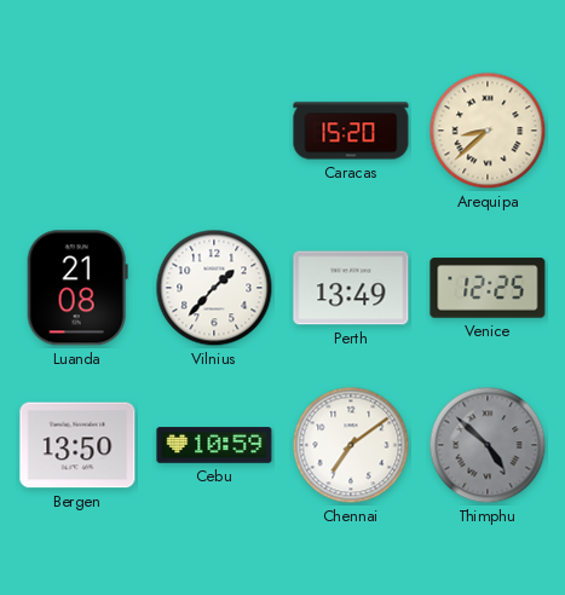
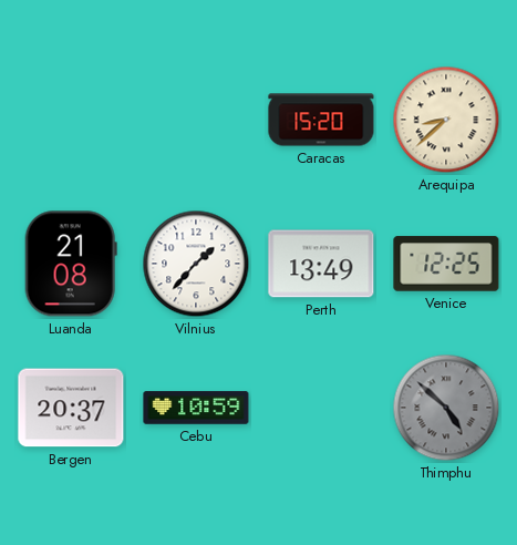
Bergen: 13:50 -> 20:37 (71, 408)
Chennai: 7:09 -> none (351, 445)
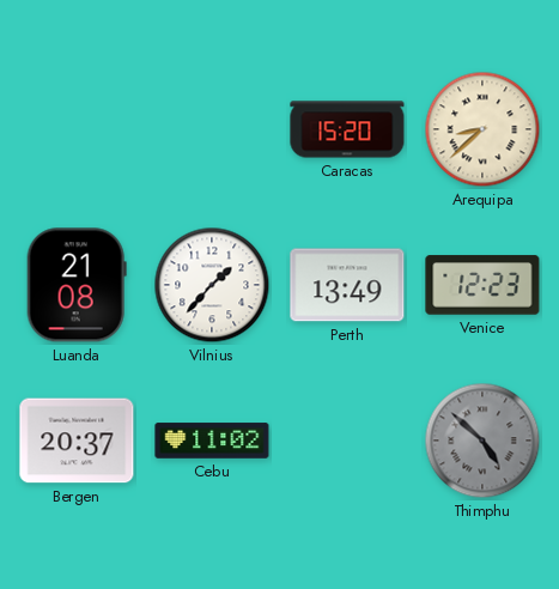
Venice: 12:25 -> 12:23 (482, 285)
Cebu: 10:59 -> 11:02 (212, 441)
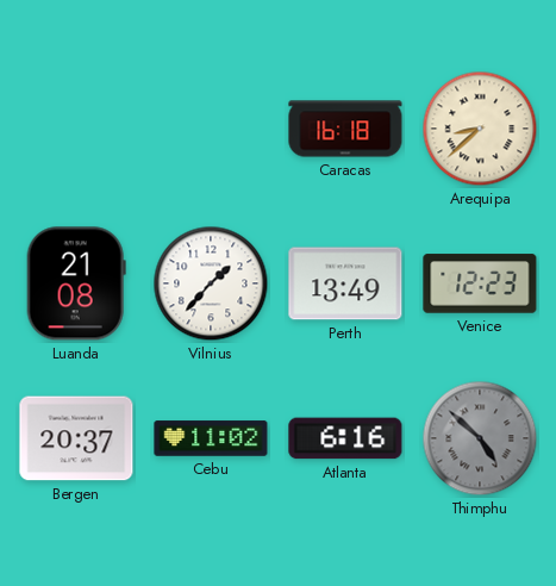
Caracas: 15:20 -> 16:18 (345, 129)
Atlanta: none -> 6:16 (345, 438)
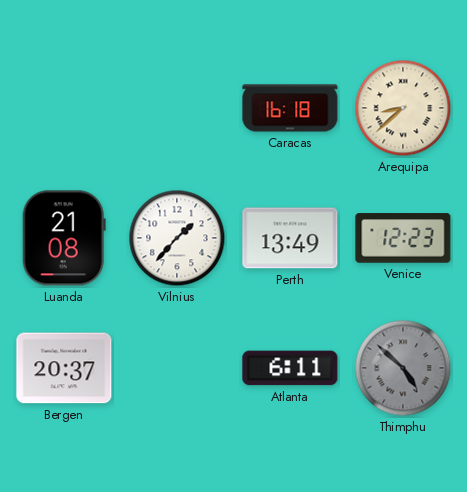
Cebu: 11:02 -> none (211, 438)
Atlanta: 6:16 -> 6:11 (290, 368)
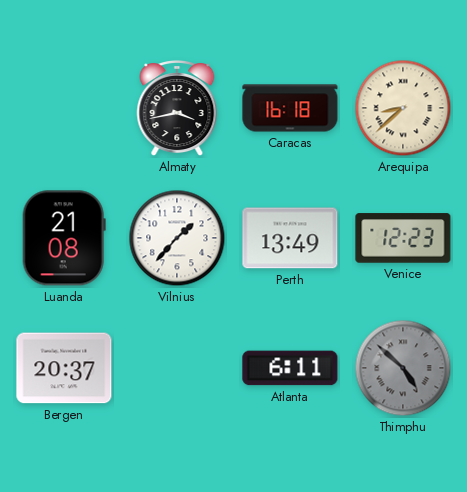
Almaty: none -> 3:43 (177, 109)
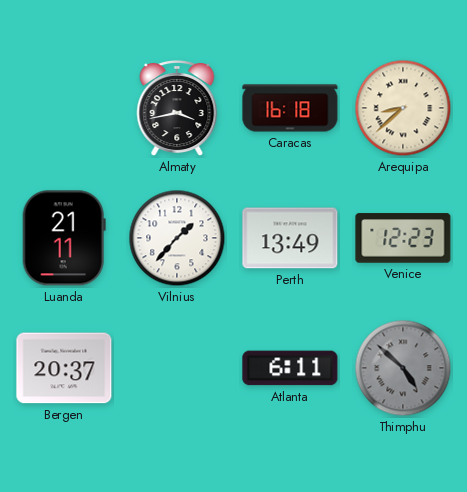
Luanda: 21:08 -> 21:11 (64, 238)
